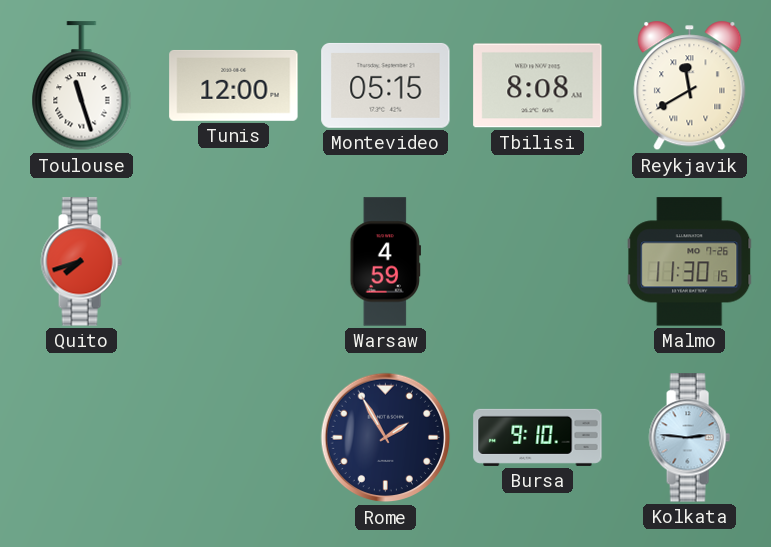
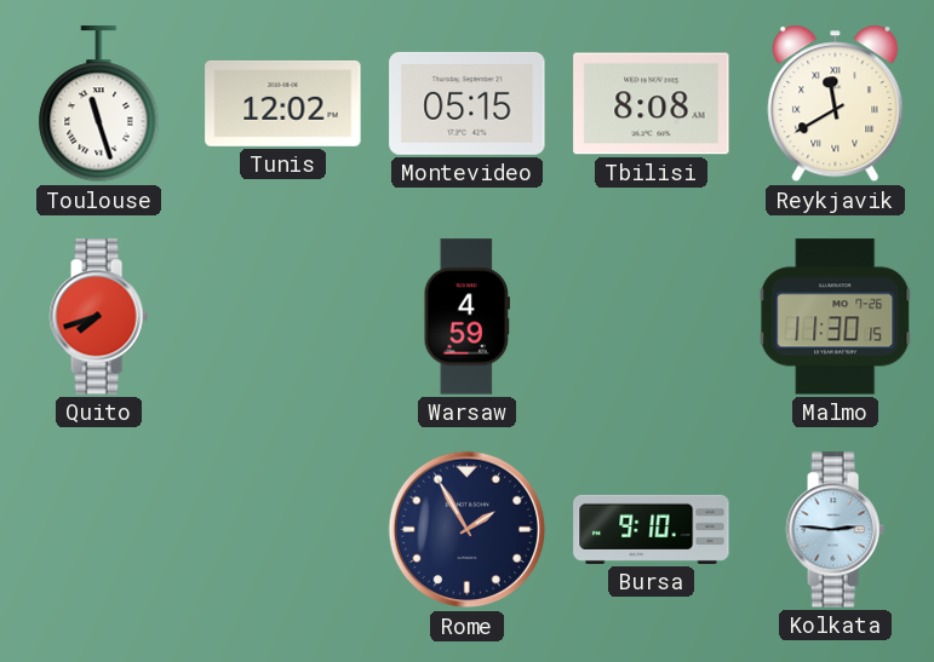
Tunis: 12:00 -> 12:02 (283, 103)
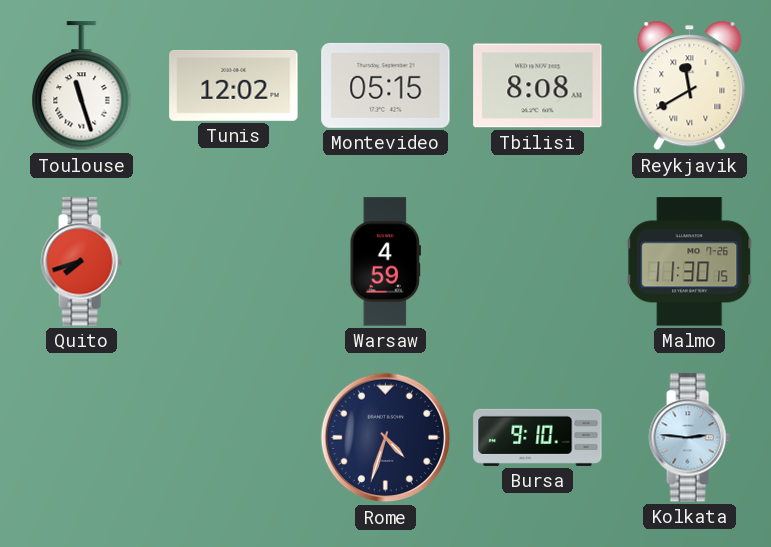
Rome: 1:55 -> 4:33 (386, 438)
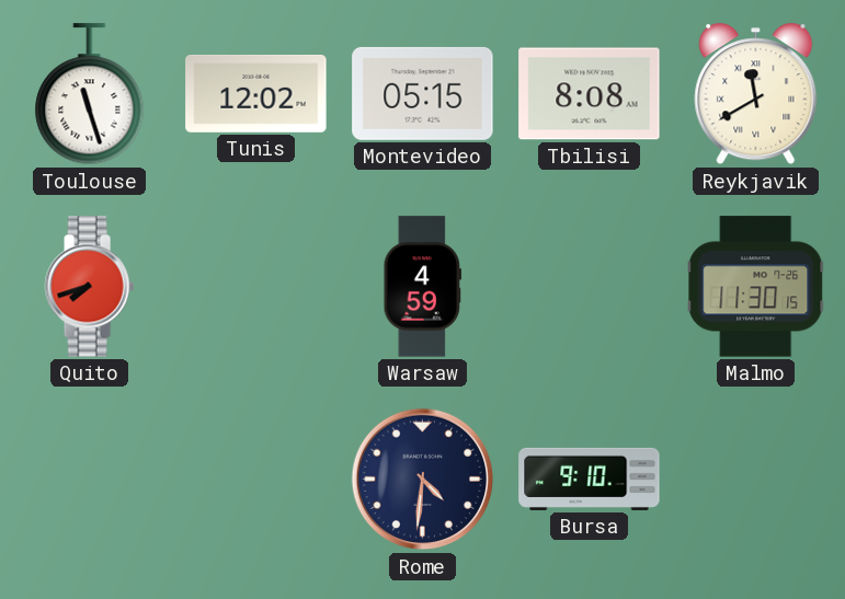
Rome: 4:33 -> 4:31 (423, 480)
Kolkata: 2:46 -> none (689, 438)
